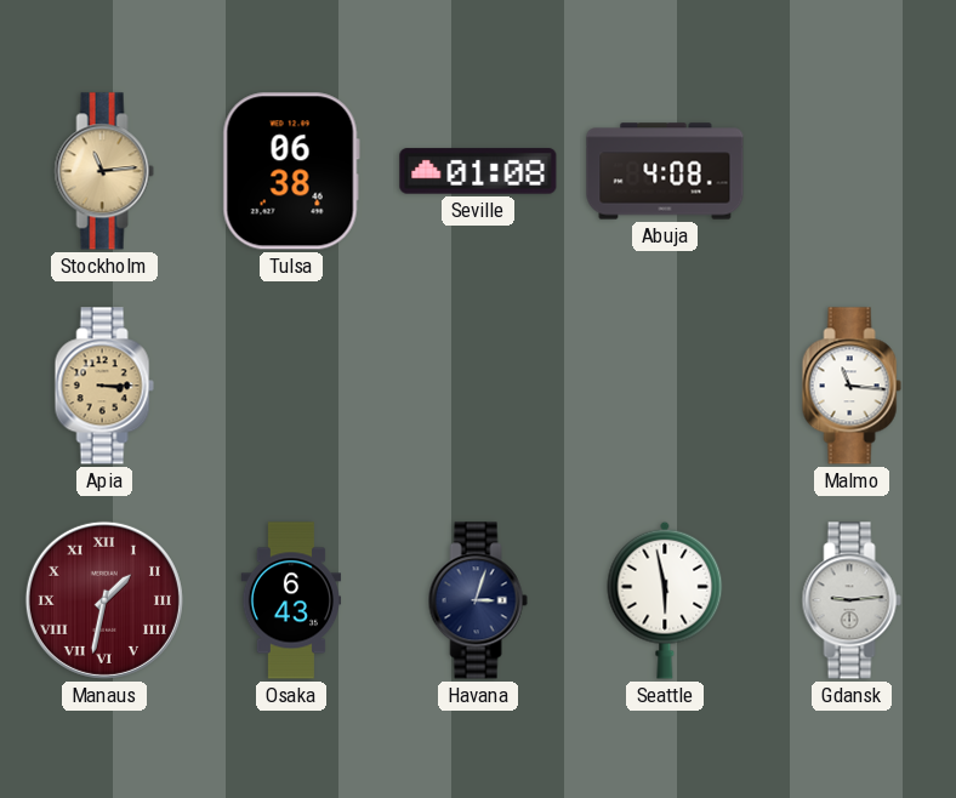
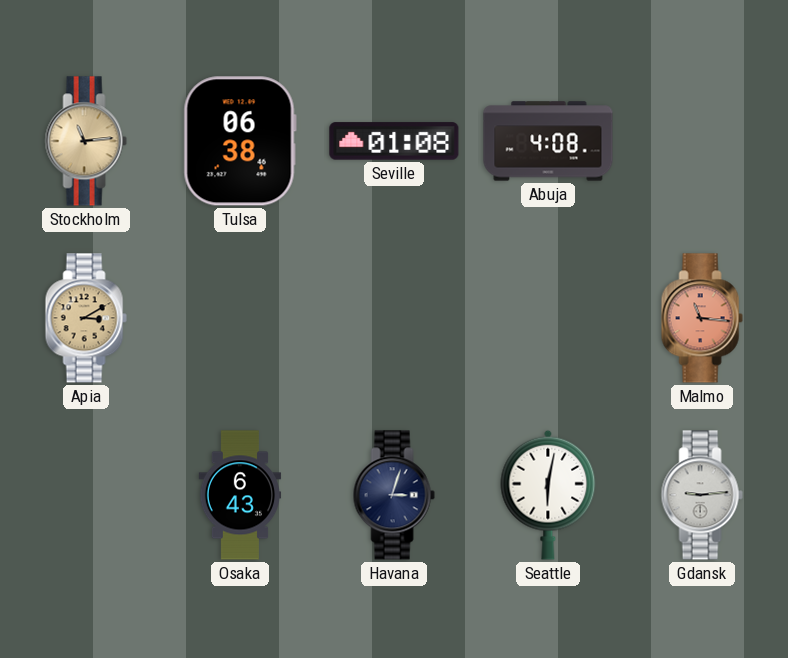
Apia: 3:15 -> 3:10 (86, 318)
Malmo dial: white -> salmon (702, 318)
Manaus: 1:32 -> none (104, 600)
Seattle: 5:58 -> 6:02 (548, 495)
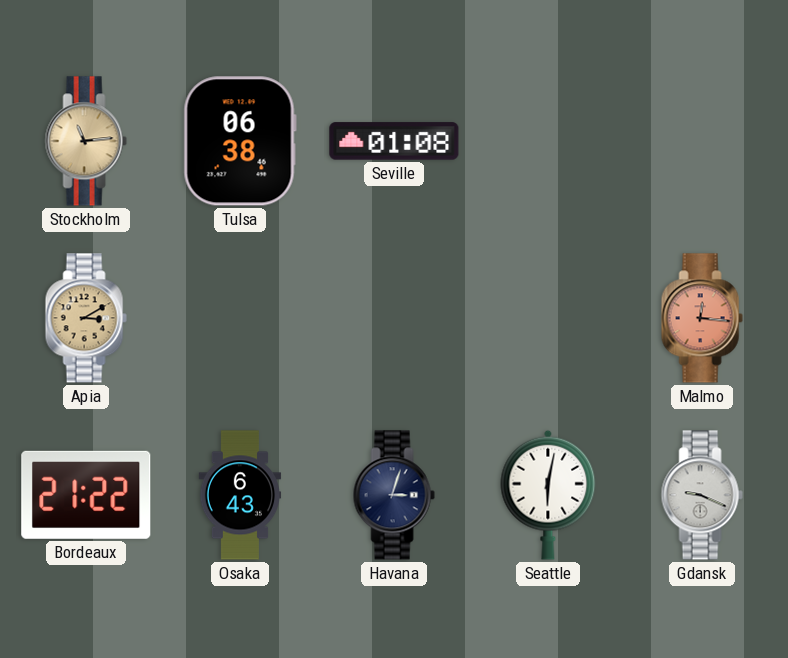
Abuja: 4:08 -> none (548, 141)
Malmo: 11:16 -> 12:16 (702, 318)
Bordeaux: none -> 21:22 (86, 495)
Gdansk: 9:14 -> 9:19 (702, 495)
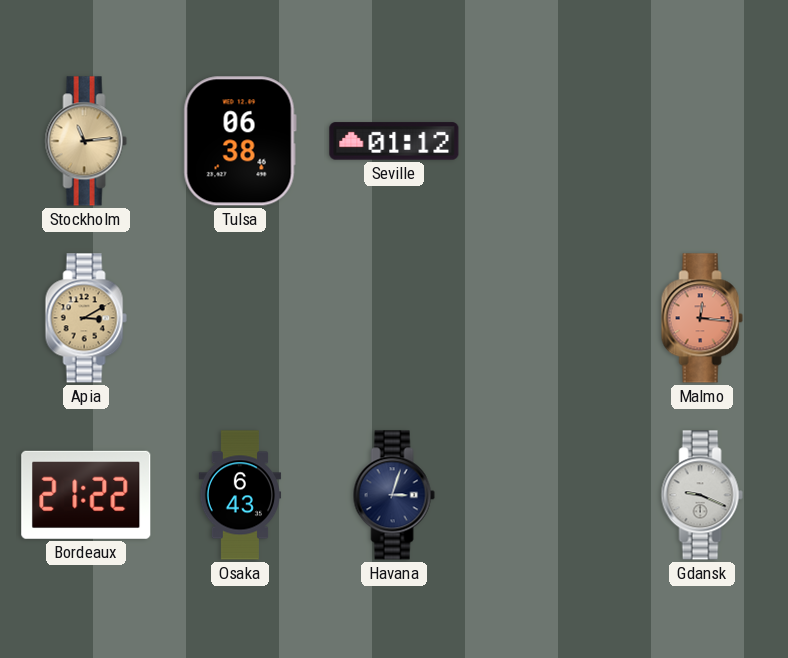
Seville: 01:08 -> 01:12 (394, 141)
Seattle: 6:02 -> none (548, 495)
